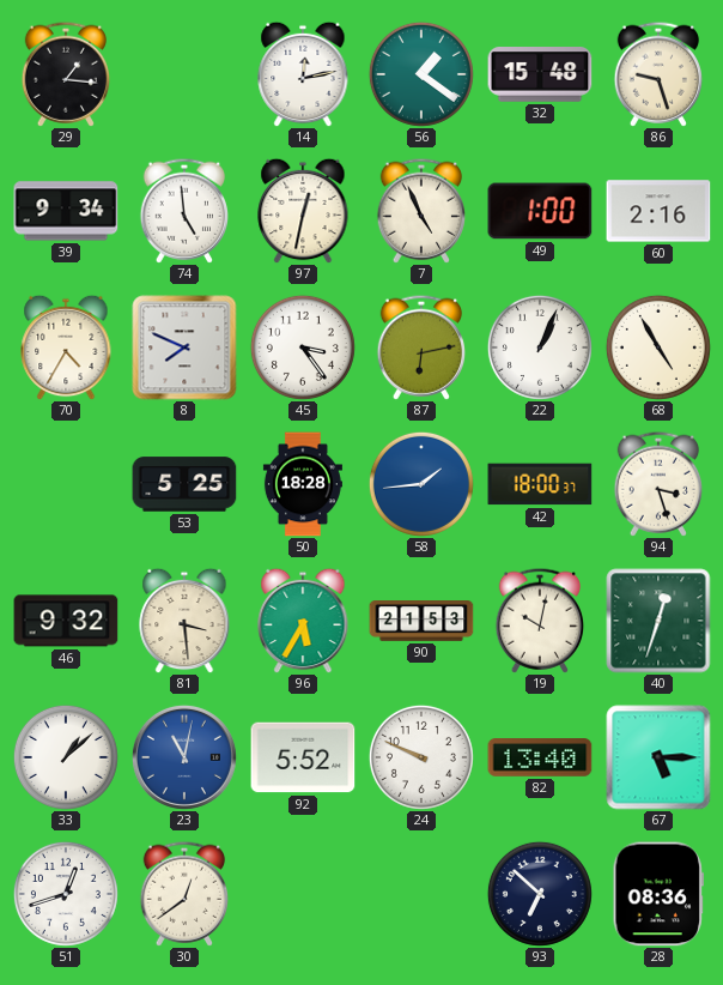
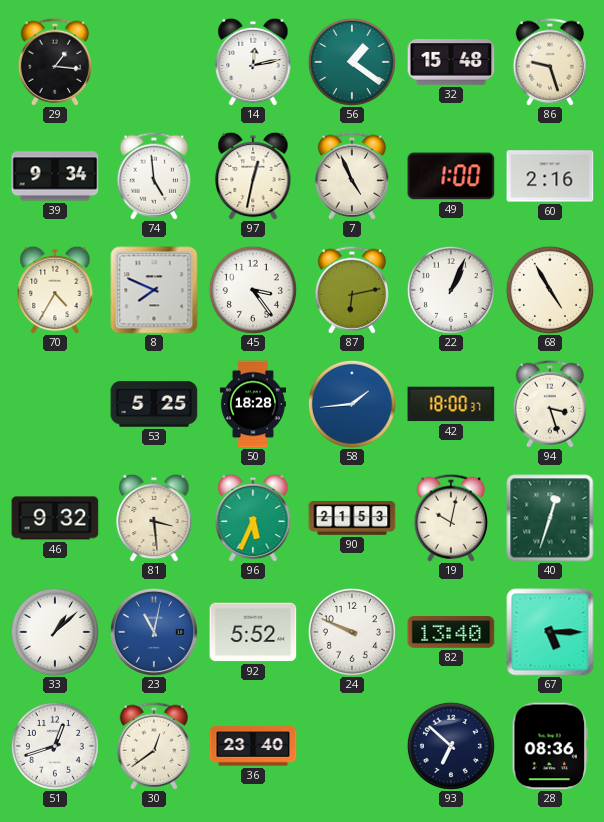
96: 5:35 -> 5:34 (253, 518)
36: none -> 23:40 (253, 746)
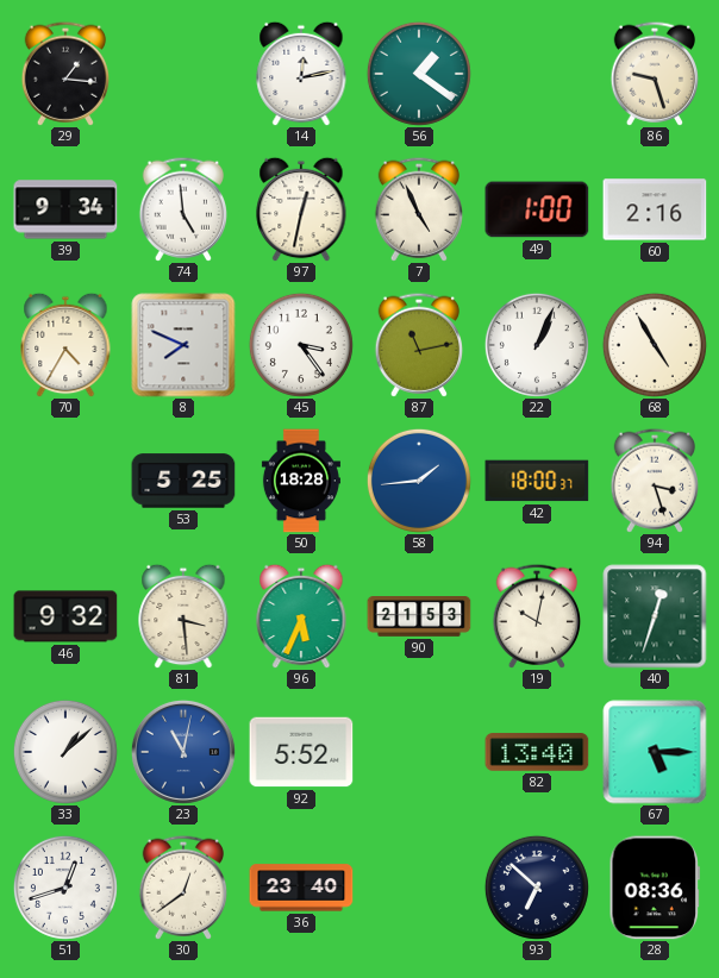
32: 15:48 -> none (451, 63)
87: 6:13 -> 11:13 (418, 345)
24: 9:49 -> none (352, 632)
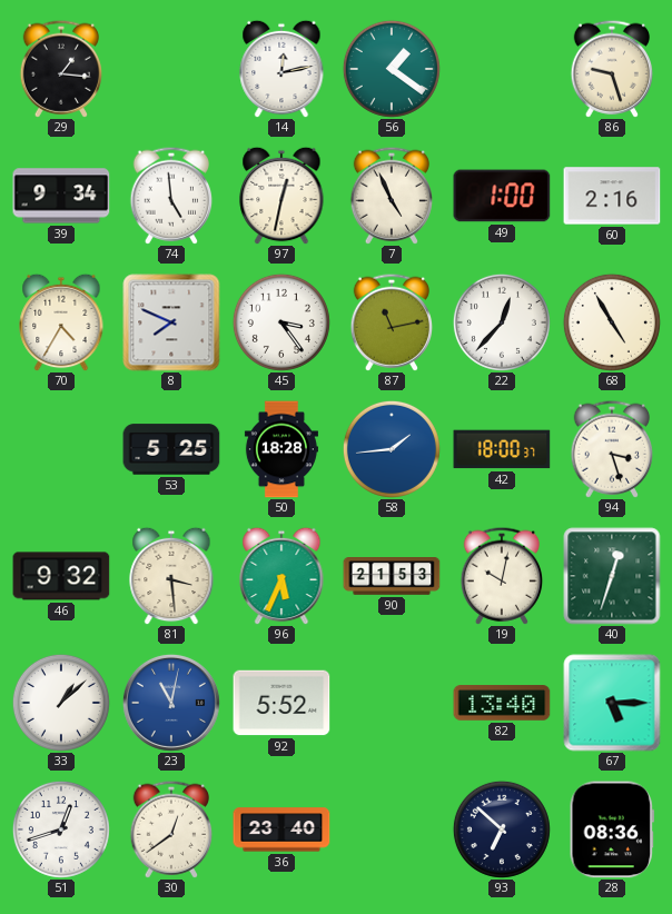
22: 1:04 -> 12:37 (502, 322)
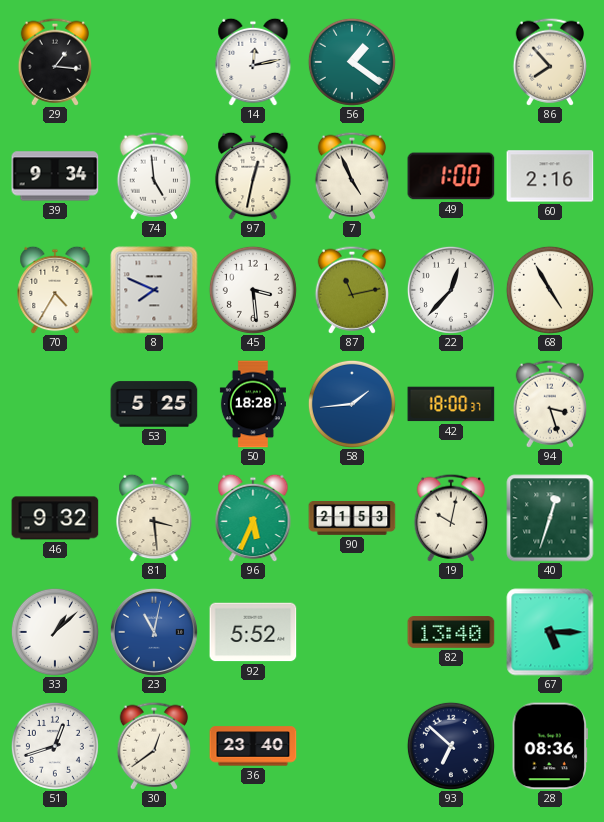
86: 9:27 -> 7:53 (549, 62)
45: 3:24 -> 3:29 (253, 290)
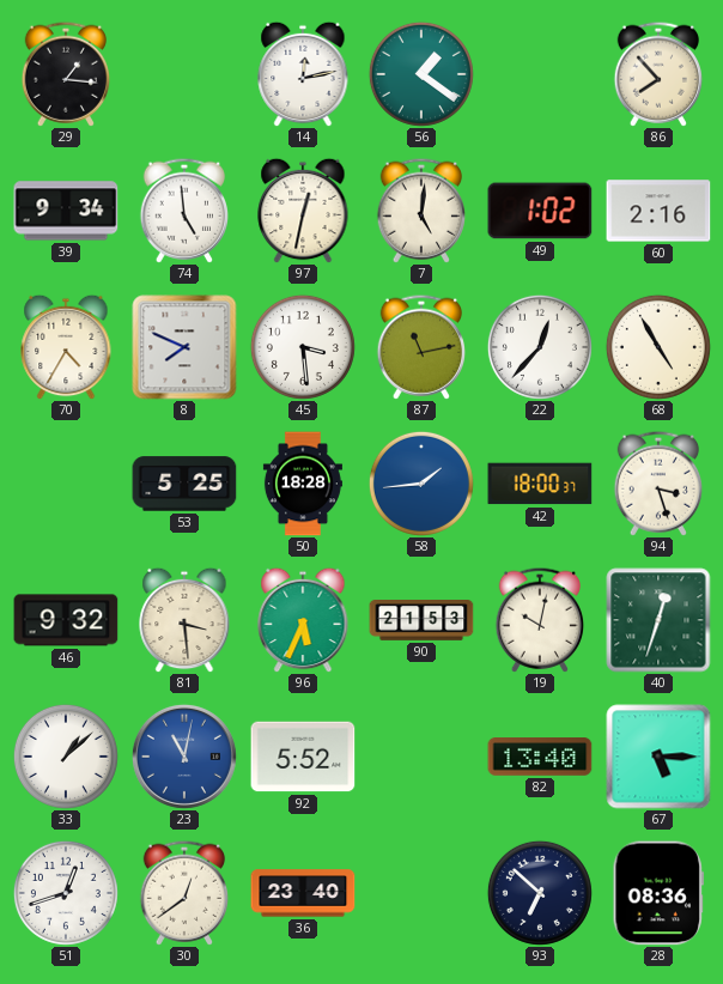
7: 4:56 -> 5:01 (420, 211)
49: 1:00 -> 1:02 (540, 211)
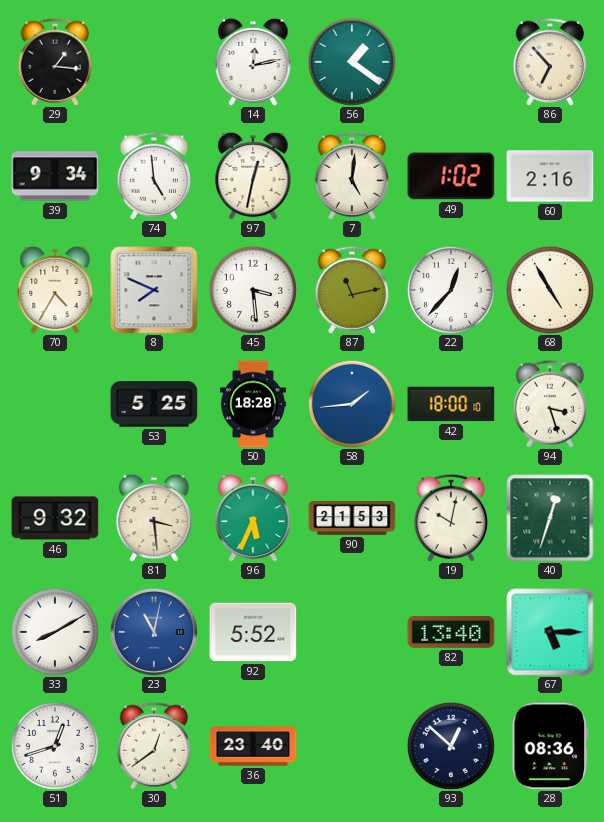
86: 7:53 -> 6:53 (549, 62)
42: 18:00:37 -> 18:00:10 (451, 404)
33: 1:08 -> 8:10 (55, 632)
93: 6:52 -> 12:52 (451, 746)
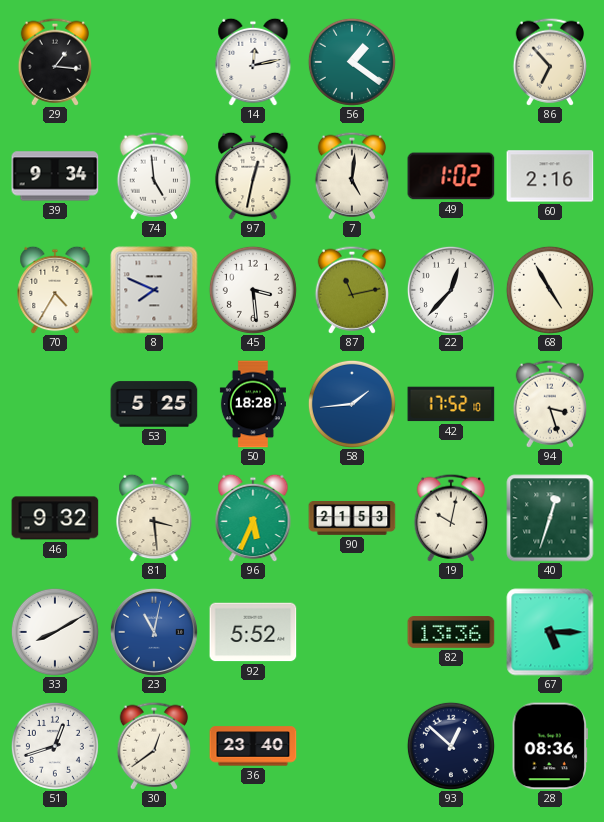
42: 18:00 -> 17:52 (451, 404)
82: 13:40 -> 13:36 (451, 632)
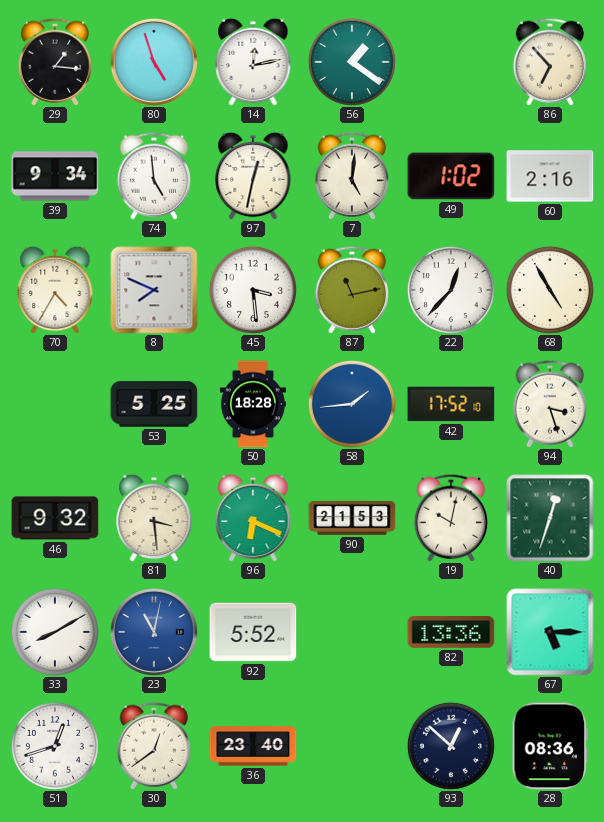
80: none -> 4:57 (154, 62)
96: 5:34 -> 6:19 (253, 518)
